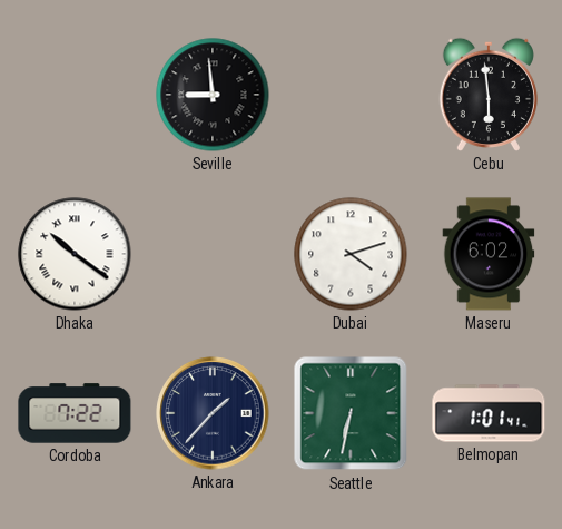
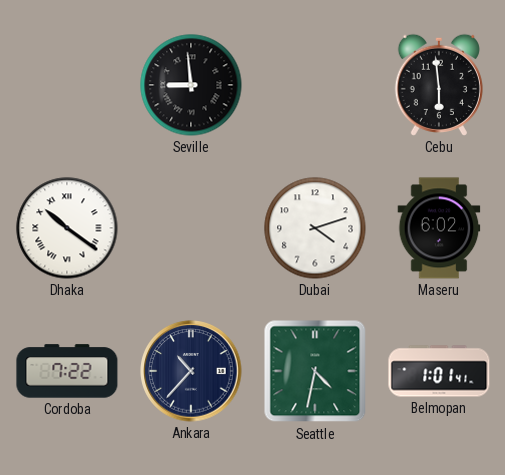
Ankara: 1:37 -> 10:37 (191, 371)
Seattle: 6:32 -> 4:32 (315, 371)
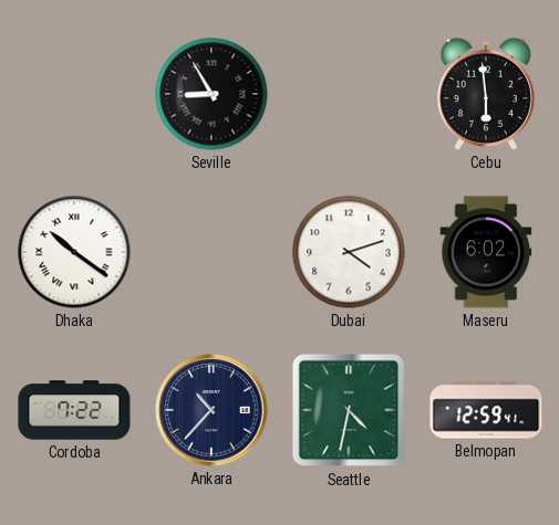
Seville: 8:59 -> 8:55 (211, 94)
Belmopan: 1:01 -> 12:59 (486, 410)
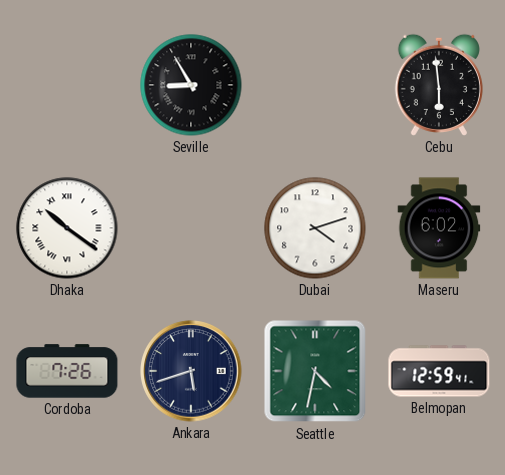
Cordoba: 7:22 -> 7:26 (67, 371)
Ankara: 10:37 -> 5:42 (191, 371)
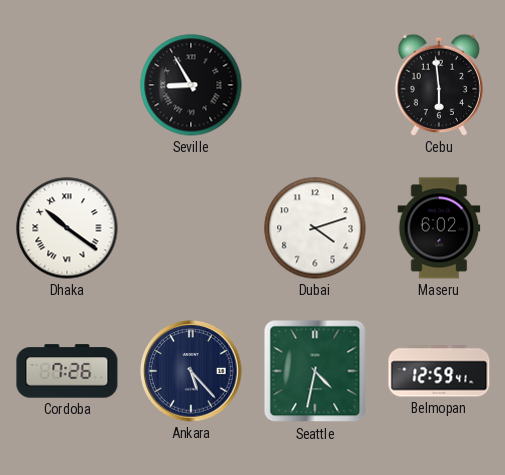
Ankara: 5:42 -> 5:23 (191, 371)
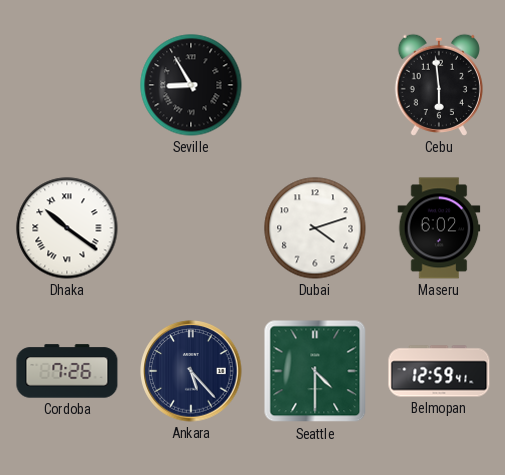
Seattle: 4:32 -> 4:30 (315, 371)
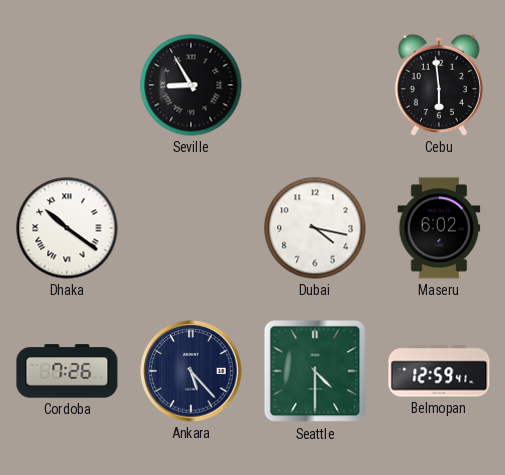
Dubai: 4:12 -> 4:17 (315, 228)
